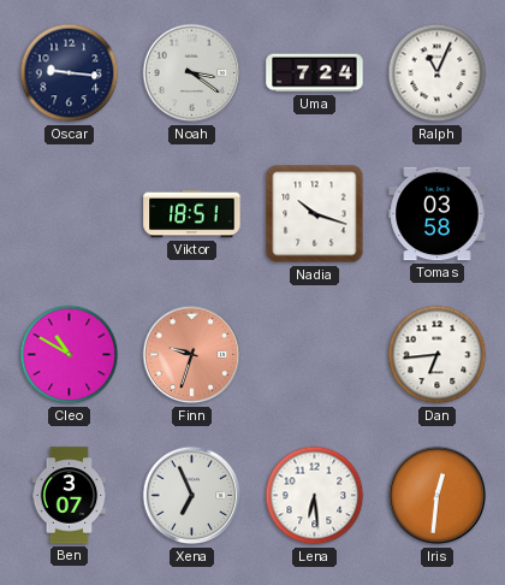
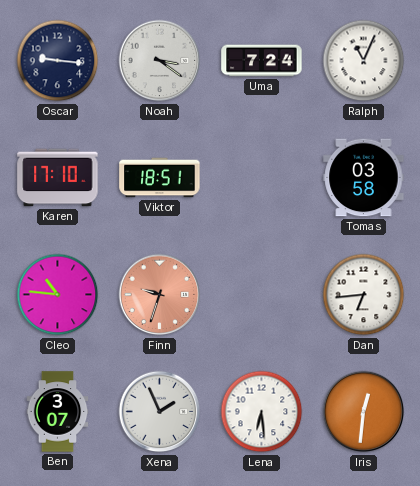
Karen: none -> 17:10 (58, 178)
Nadia: 10:18 -> none (315, 214)
Cleo: 10:50 -> 10:46 (58, 295)
Xena: 6:56 -> 1:56 (160, 412)
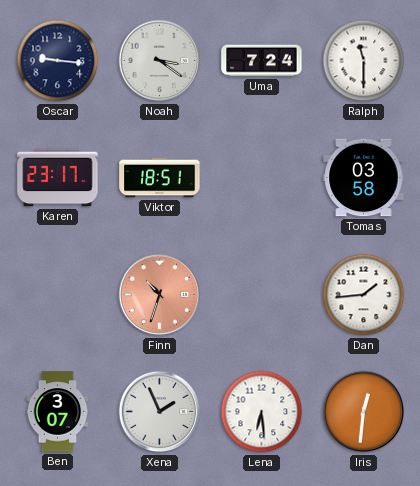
Ralph: 11:04 -> 11:30 (364, 61)
Karen: 17:10 -> 23:17 (58, 178)
Cleo: 10:46 -> none (58, 295)
Finn: 9:33 -> 10:33 (160, 295)
Dan: 6:44 -> 1:44 (364, 295)
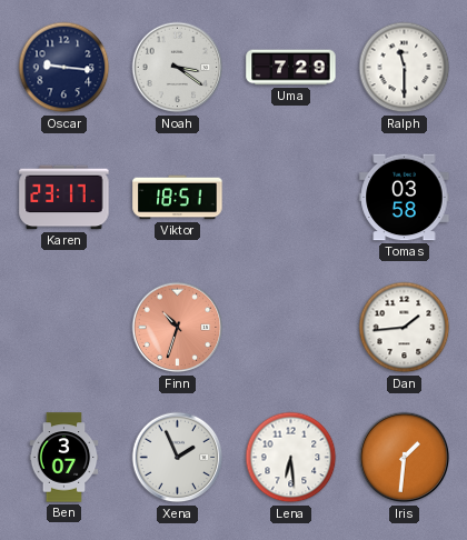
Uma: 7:24 -> 7:29 (291, 68)
Iris: 12:31 -> 1:31 (405, 458)
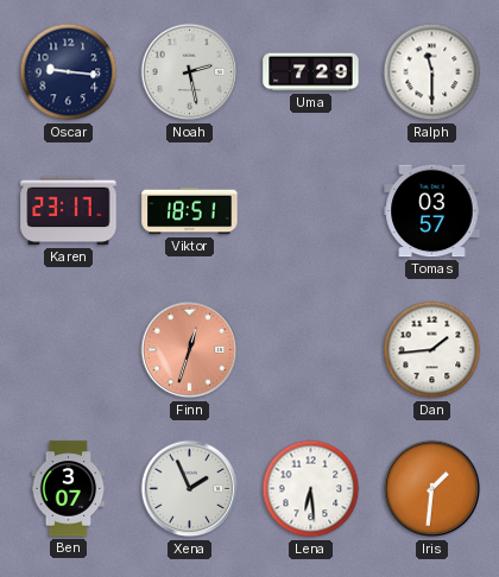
Noah: 3:21 -> 2:28 (190, 72)
Tomas: 03:58 -> 03:57 (432, 211)
Finn: 10:33 -> 12:33 (190, 350)
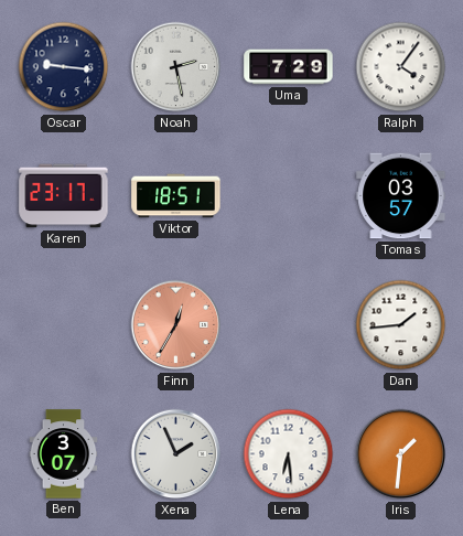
Ralph: 11:30 -> 4:06 (401, 67)
Finn: 12:33 -> 12:35 (176, 325)
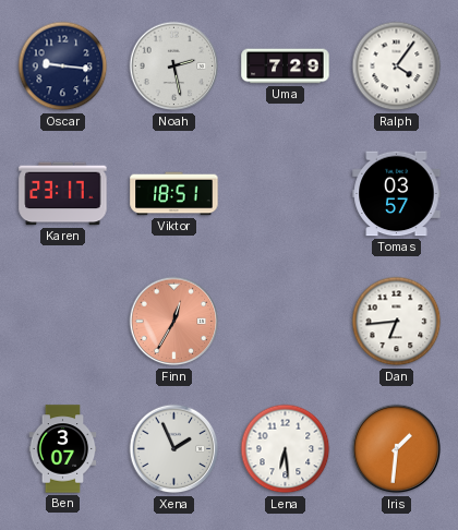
Dan: 1:44 -> 6:44 (397, 322)
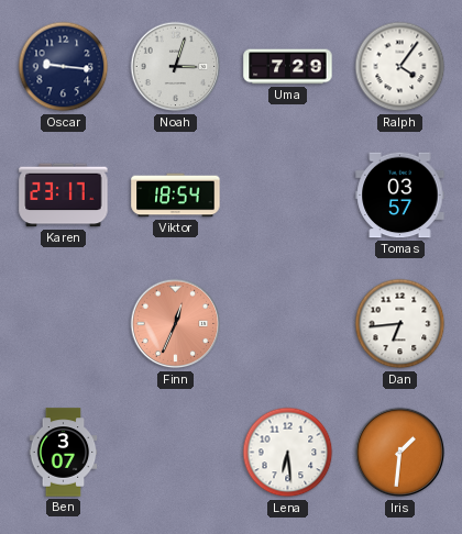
Noah: 2:28 -> 3:03 (176, 67)
Viktor: 18:51 -> 18:54 (176, 196)
Finn: 12:35 -> 12:34 (176, 324)
Xena: 1:56 -> none (174, 449)
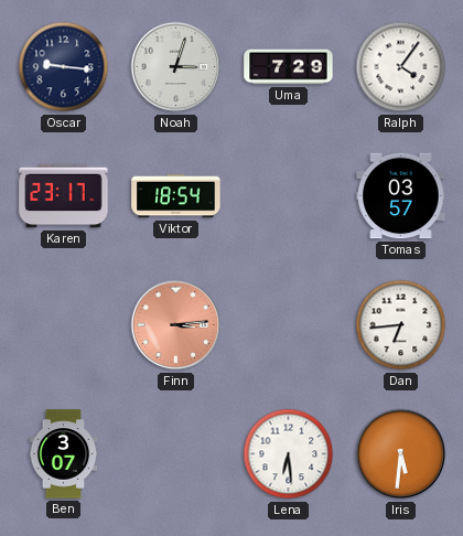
Finn: 12:34 -> 3:14 (176, 325)
Iris: 1:31 -> 5:31 (401, 454)
